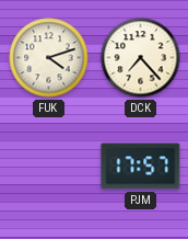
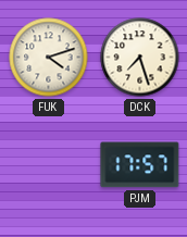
DCK: 7:23 -> 7:27 (140, 58)
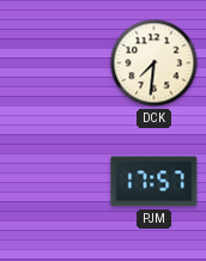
FUK: 4:12 -> none (49, 58)
DCK: 7:27 -> 7:31 (154, 63)
